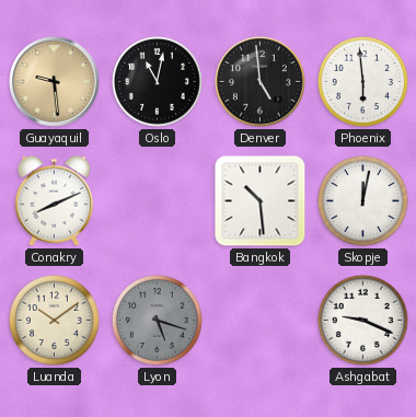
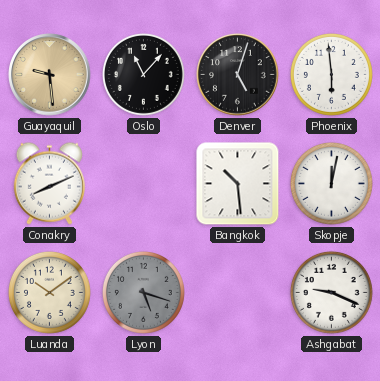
Oslo: 11:02 -> 11:07 (143, 74)
Denver: 4:59 -> 5:03 (238, 75)
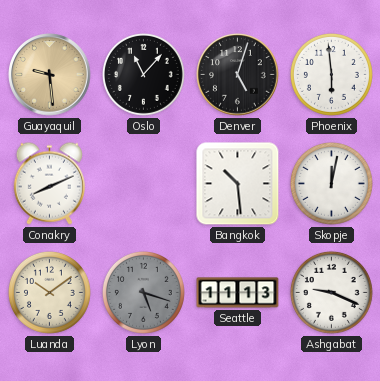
Seattle: none -> 11:13 (238, 293)
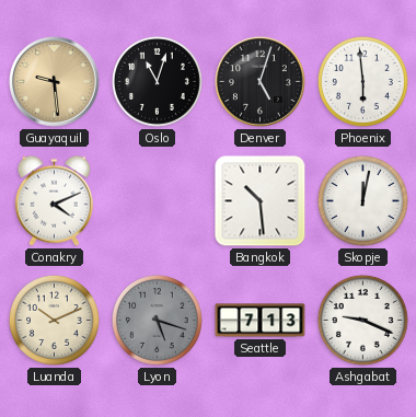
Oslo: 11:07 -> 11:03 (157, 81)
Conakry: 8:11 -> 4:11 (54, 200)
Luanda: 10:09 -> 10:11 (54, 320)
Seattle: 11:13 -> 7:13 (261, 321)
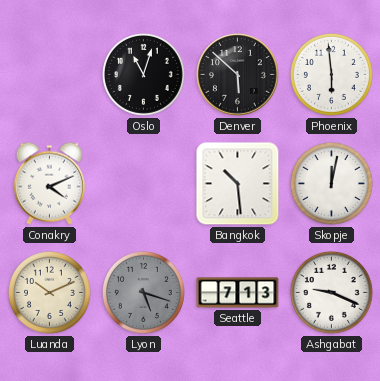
Guayaquil: 9:29 -> none (55, 82)
Denver: 5:03 -> 5:52 (238, 75)
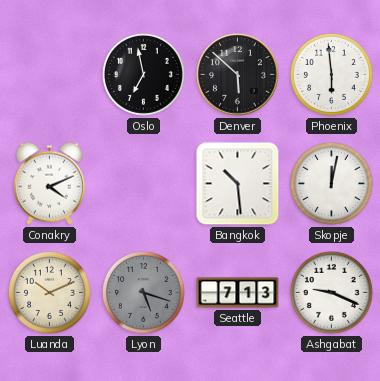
Oslo: 11:03 -> 6:58 (143, 74)
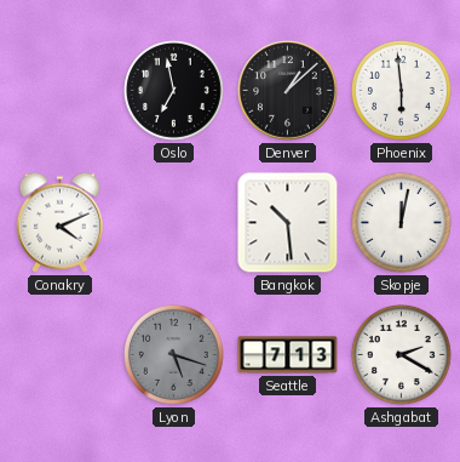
Denver: 5:52 -> 1:08 (288, 91)
Luanda: 10:11 -> none (49, 292)
Ashgabat: 9:19 -> 2:20 (401, 354)
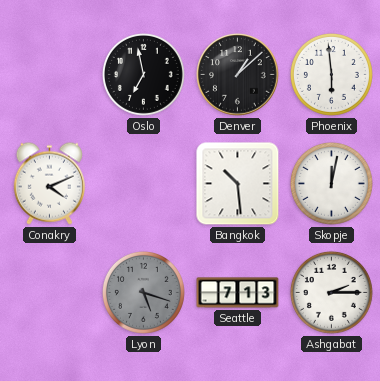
Ashgabat: 2:20 -> 2:15 (331, 292)
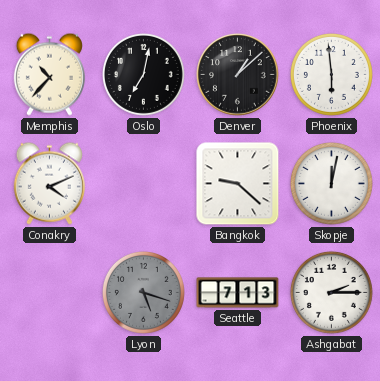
Memphis: none -> 10:37 (49, 74)
Oslo: 6:58 -> 7:02 (143, 74)
Bangkok: 10:29 -> 9:22 (238, 184)
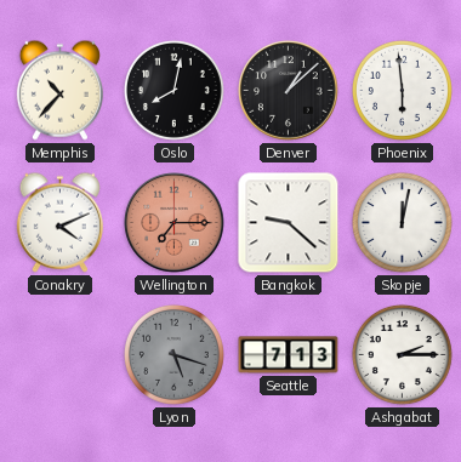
Oslo: 7:02 -> 8:02 (173, 90)
Wellington: none -> 7:15 (175, 223)
